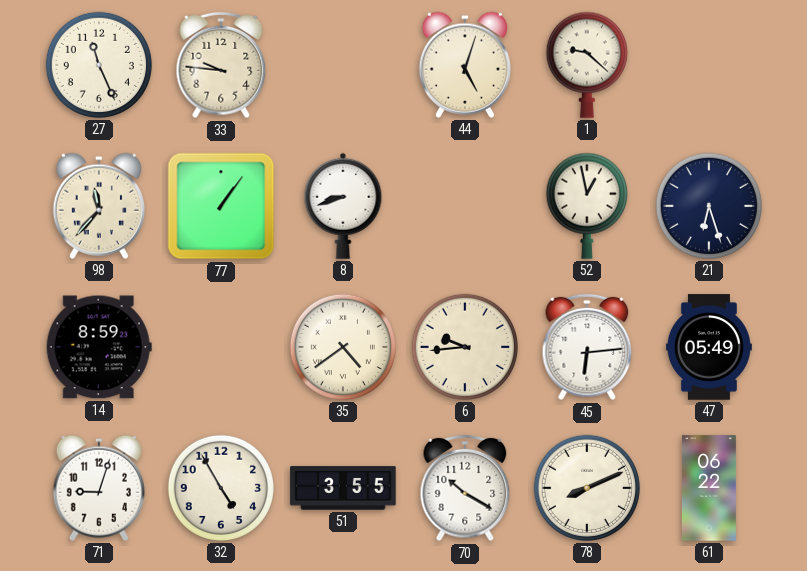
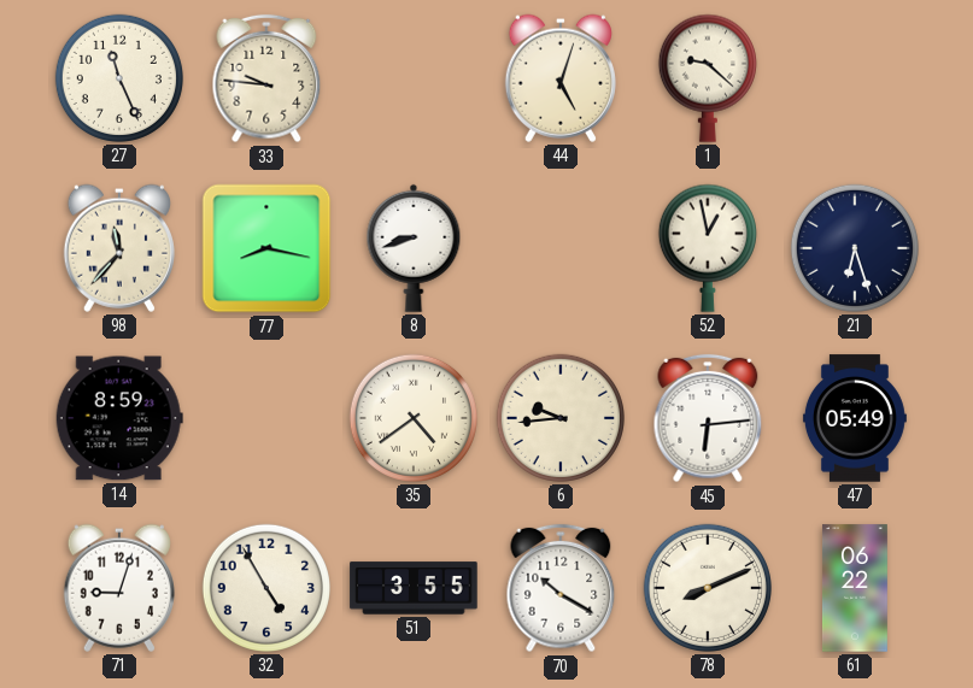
77: 1:06 -> 8:17 (266, 248)
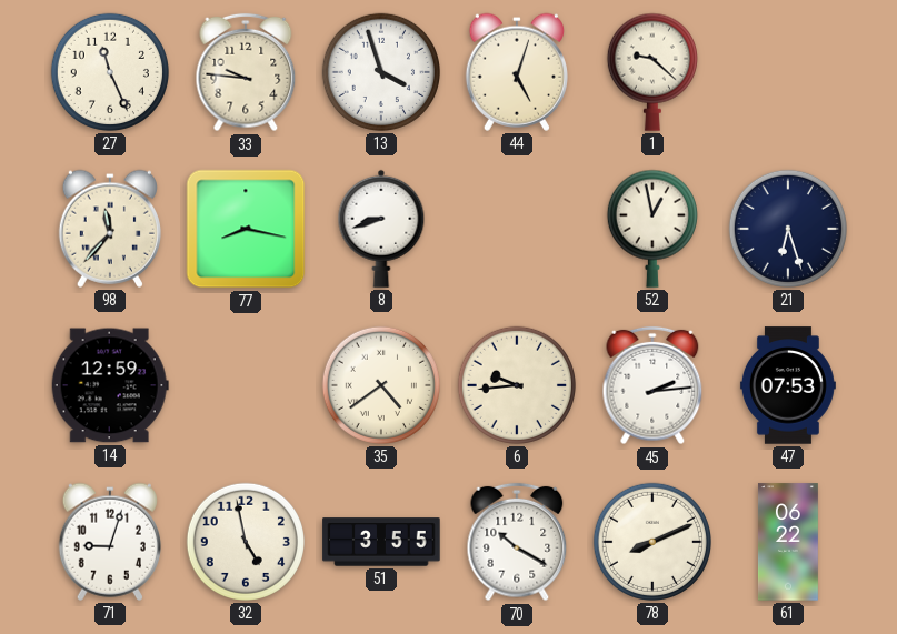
13: none -> 3:57 (381, 72)
14: 8:59 -> 12:59 (110, 385)
45: 6:14 -> 2:14 (652, 385)
47: 05:49 -> 07:53 (788, 385)
32: 4:55 -> 4:58 (246, 542)
